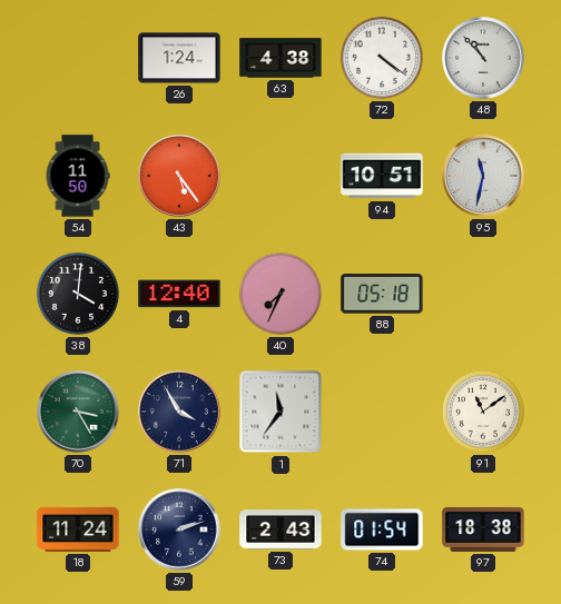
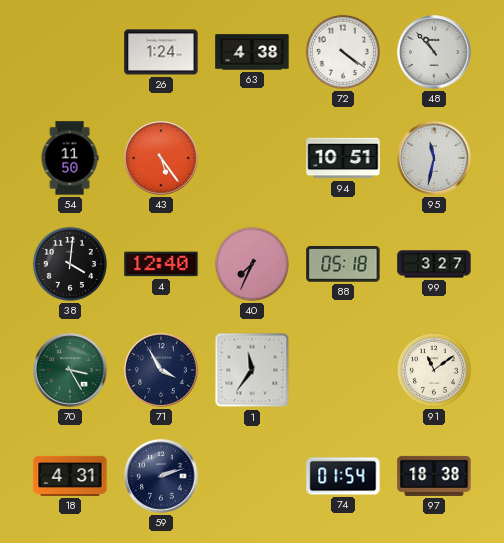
99: none -> 3:27 (434, 264)
18: 11:24 -> 4:31 (70, 476)
73: 2:43 -> none (280, 529)
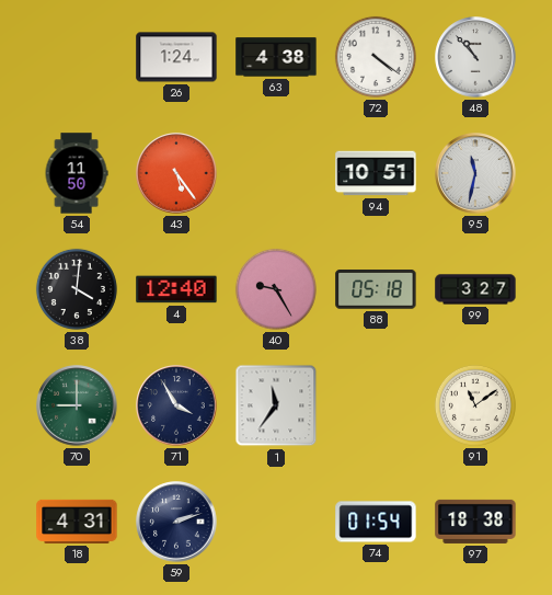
40: 7:34 -> 9:25 (276, 289)
70: 3:25 -> 9:00 (77, 405)
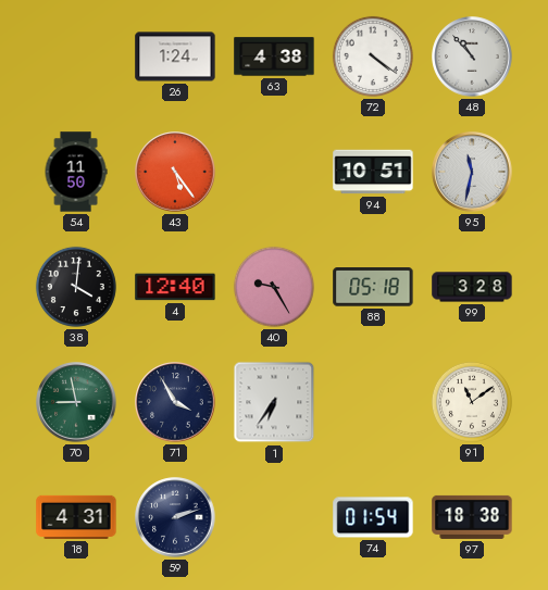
99: 3:27 -> 3:28 (472, 287)
70: 9:00 -> 8:58 (76, 402)
1: 11:36 -> 6:36 (274, 402)
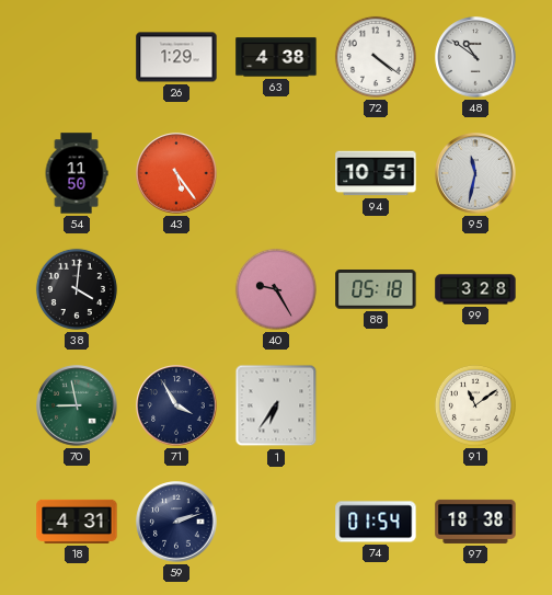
26: 1:24 -> 1:29 (176, 57)
48: 10:53 -> 10:51 (475, 57)
4: 12:40 -> none (175, 287)
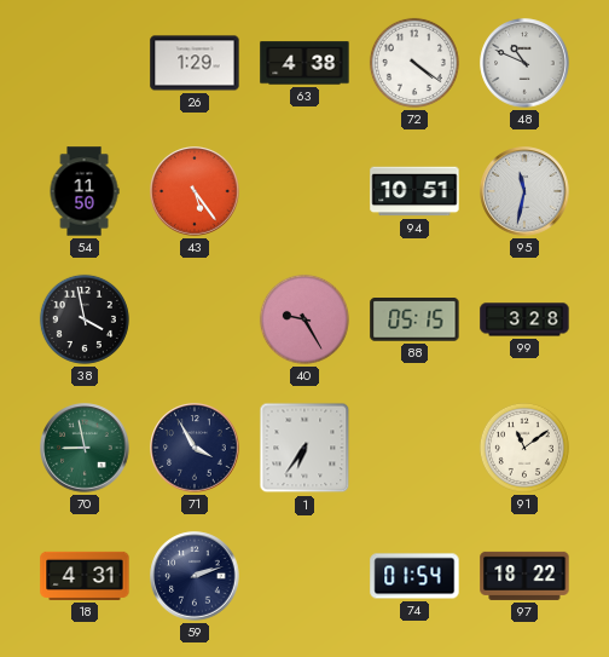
48: 10:51 -> 10:49 (524, 63)
38: 4:01 -> 3:58 (85, 319)
88: 05:18 -> 05:15 (414, 321)
97: 18:38 -> 18:22 (524, 576)
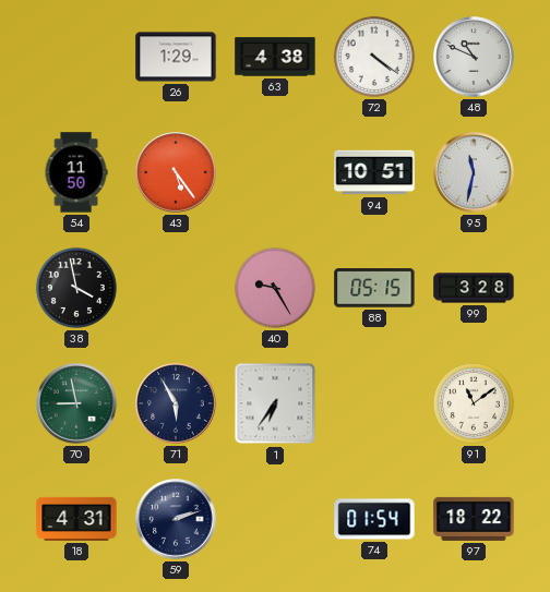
71: 3:55 -> 5:55 (176, 403)
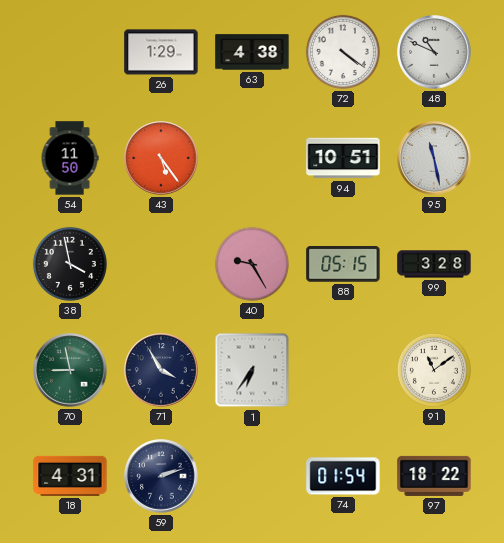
95: 11:32 -> 11:28 (434, 158)
71: 5:55 -> 3:55 (161, 370)
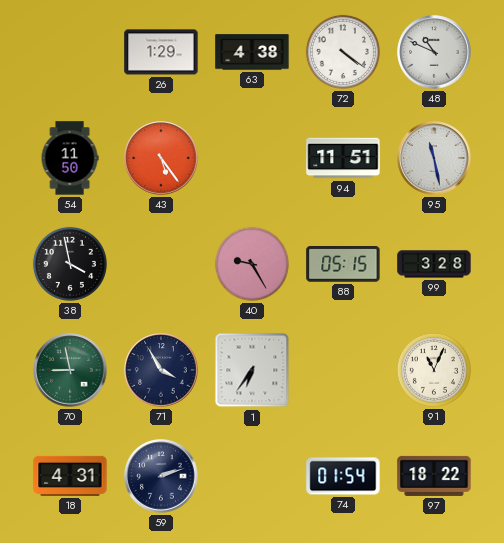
94: 10:51 -> 11:51 (343, 158)
91: 11:09 -> 11:04 (434, 370)
